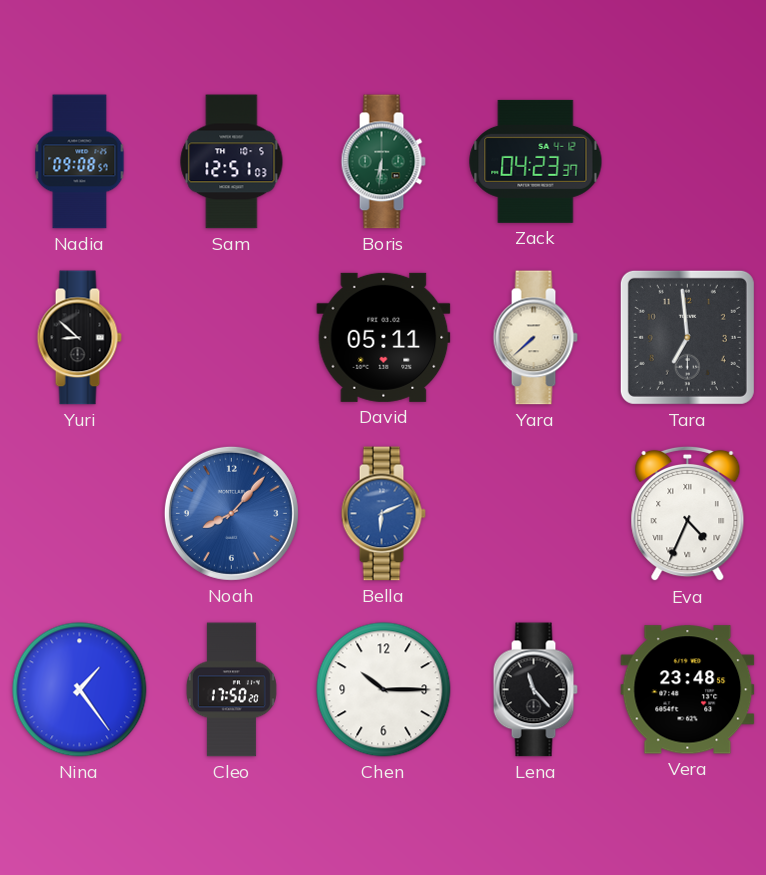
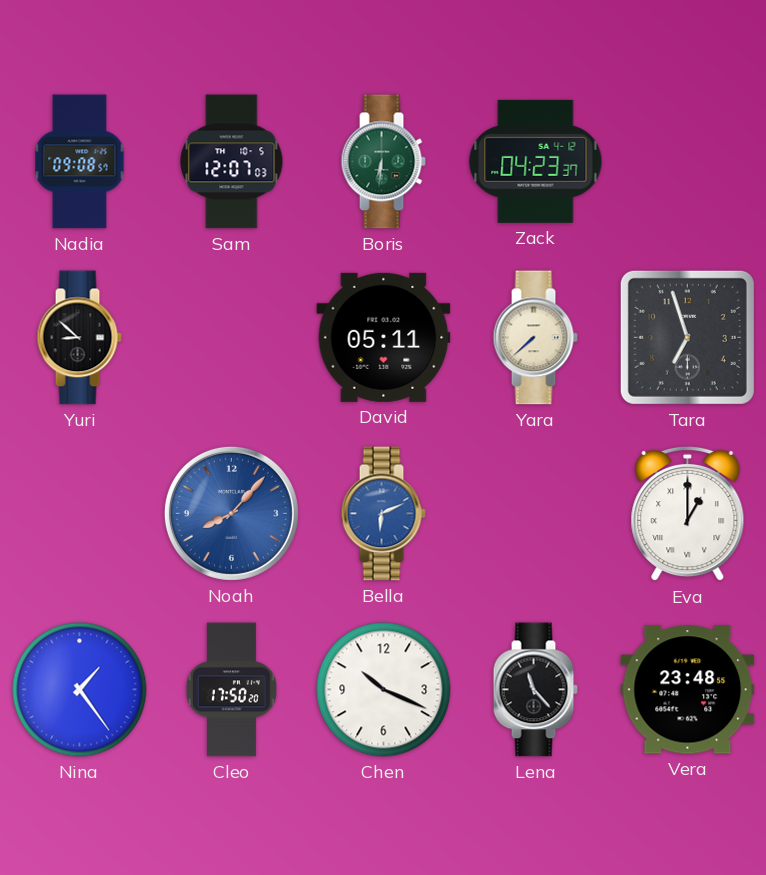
Sam: 12:51 -> 12:07 (232, 162)
Tara: 6:59 -> 6:57 (687, 337)
Eva: 4:34 -> 1:00 (688, 514)
Chen: 10:15 -> 10:19 (384, 690)
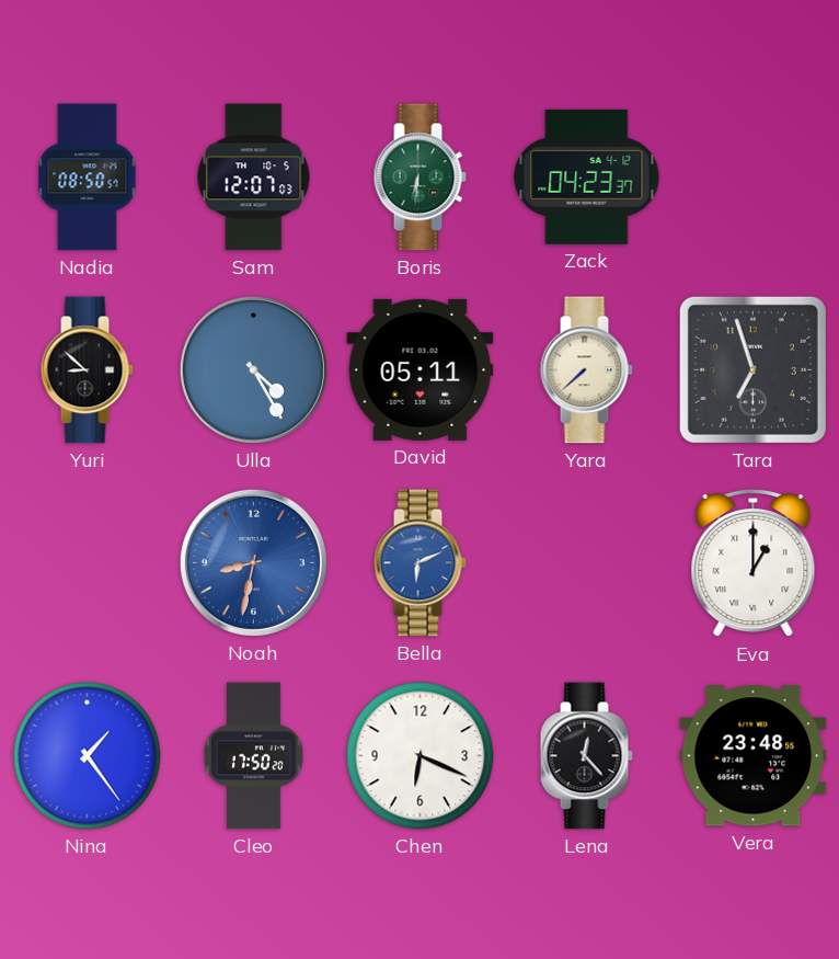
Nadia: 09:08 -> 08:50 (88, 178)
Ulla: none -> 4:25 (253, 369)
Noah: 8:07 -> 8:32 (253, 562)
Chen: 10:19 -> 6:19 (421, 756)
Lena: 11:23 -> 12:23 (586, 756)
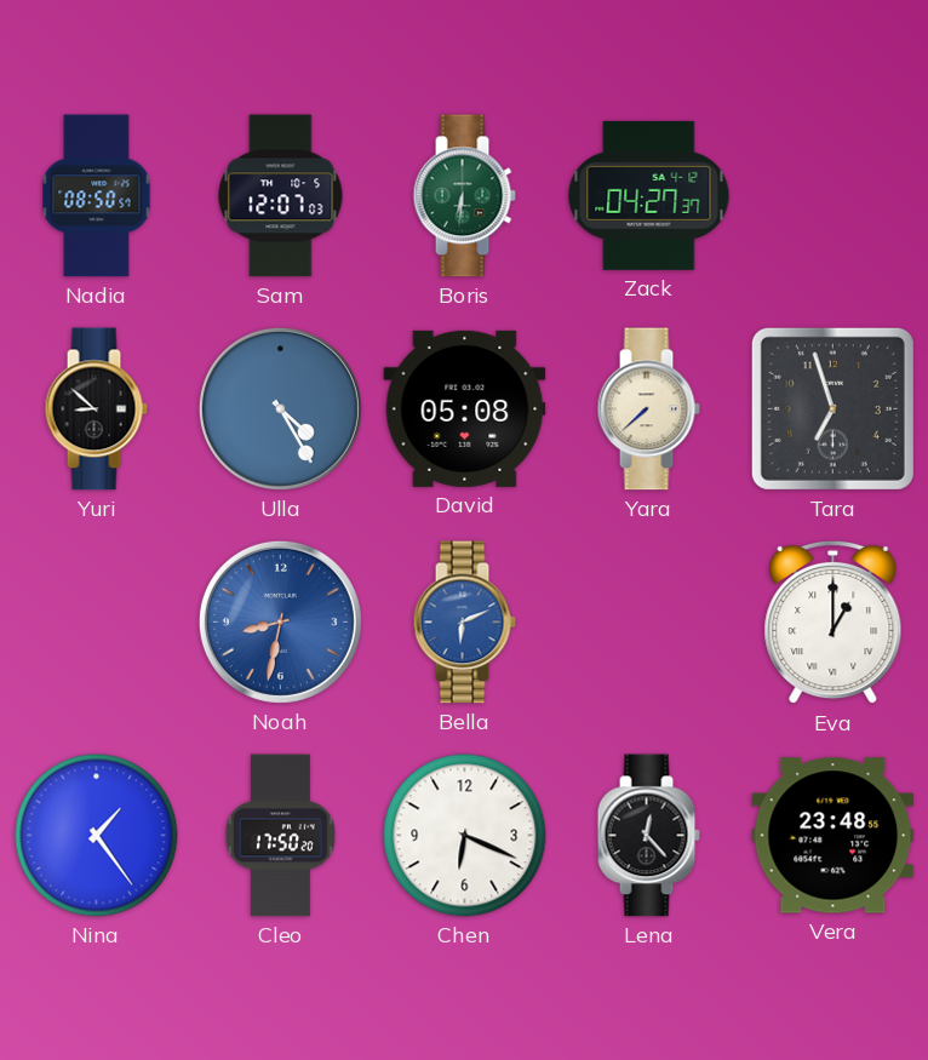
Zack: 04:23 -> 04:27 (649, 195)
David: 05:11 -> 05:08 (465, 408)
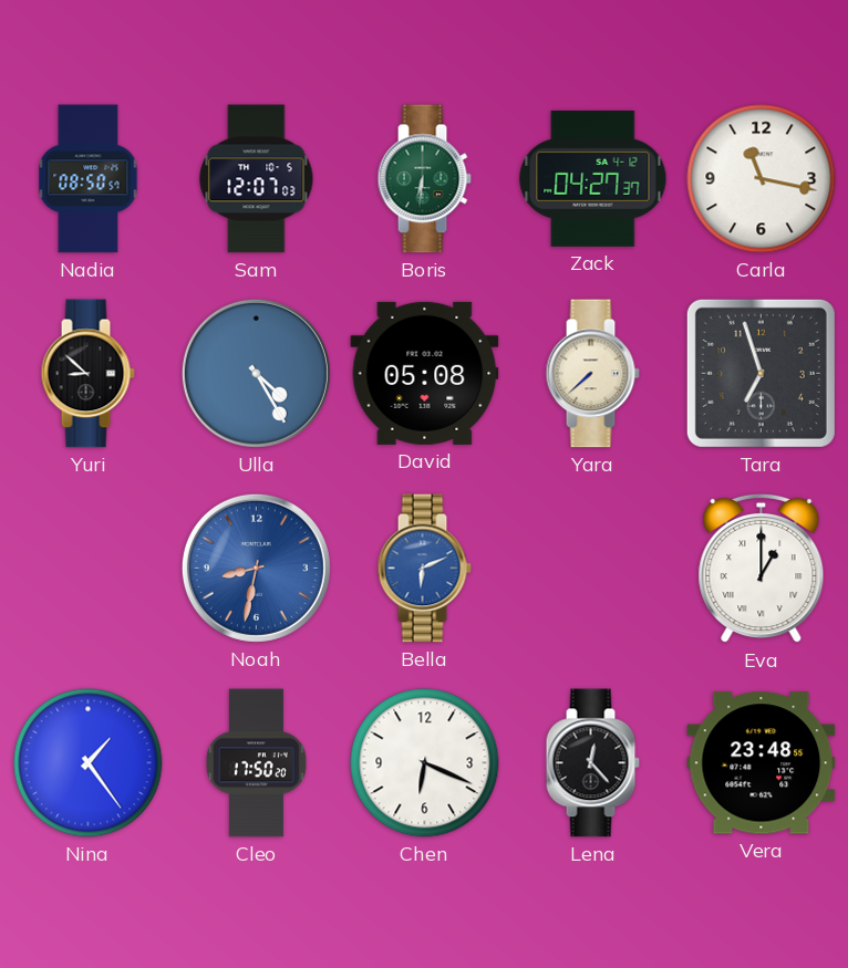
Carla: none -> 11:17 (762, 179)
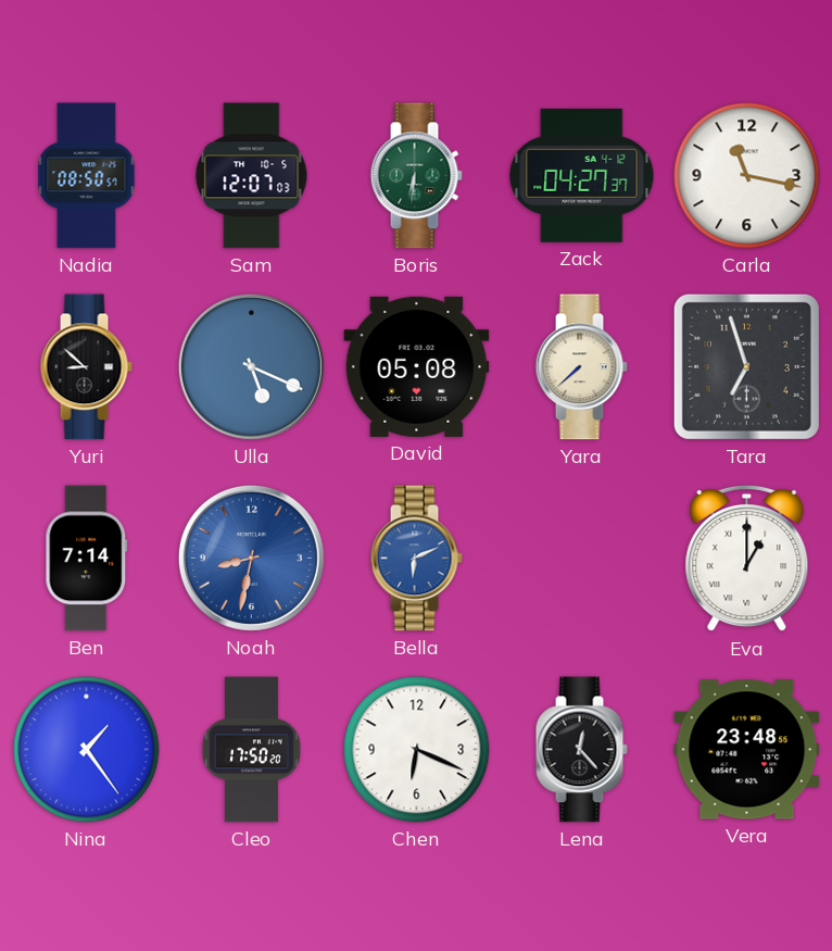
Ulla: 4:25 -> 5:19 (251, 366)
Ben: none -> 7:14 (87, 559)
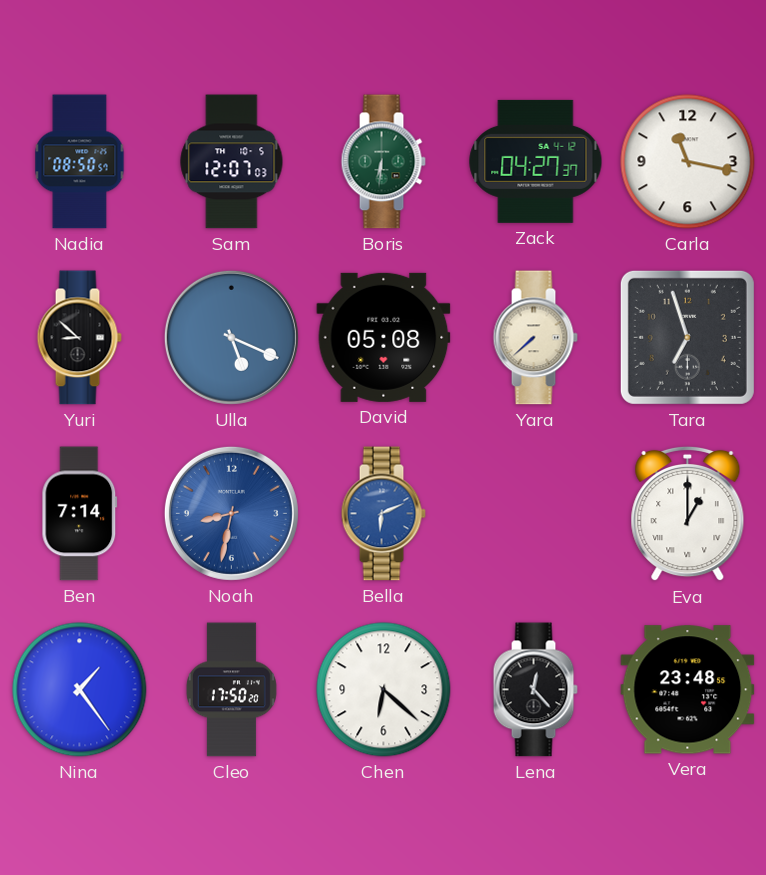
Chen: 6:19 -> 6:22 (384, 690)
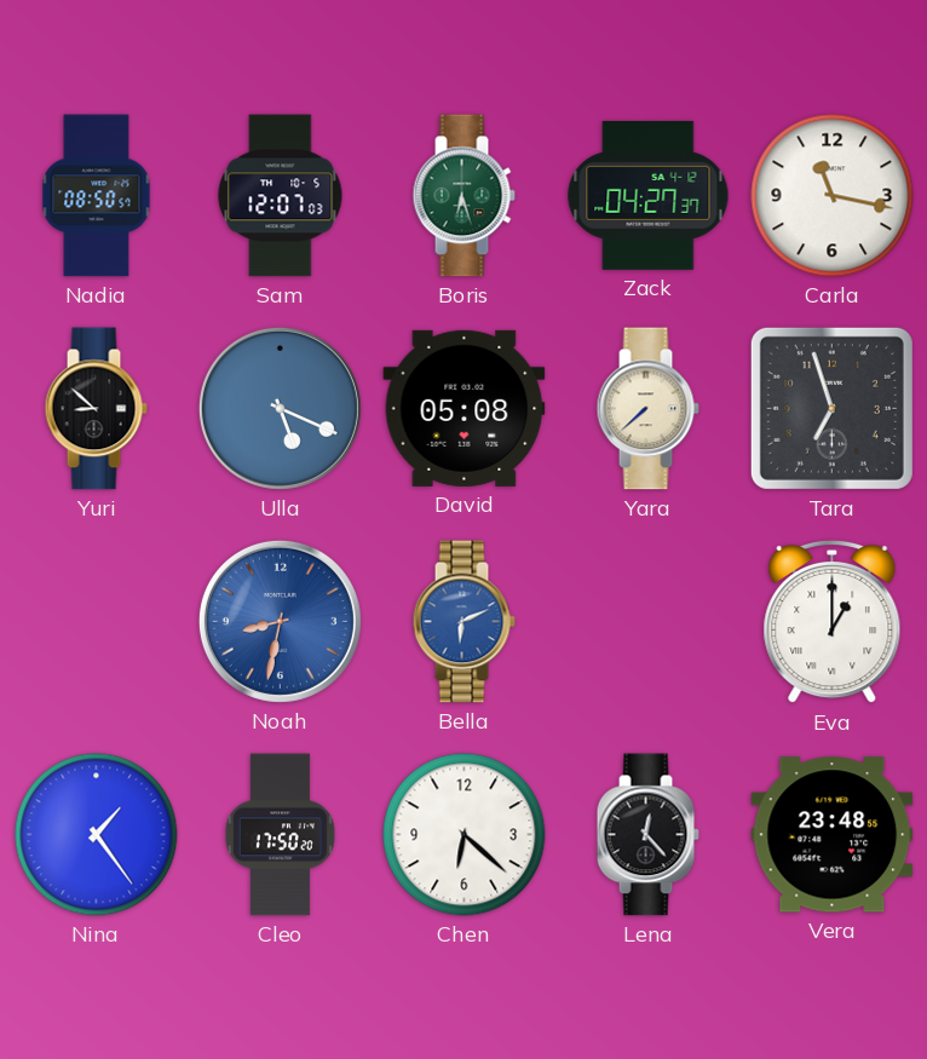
Boris: 6:31 -> 6:27 (463, 196)
Ben: 7:14 -> none (80, 514)
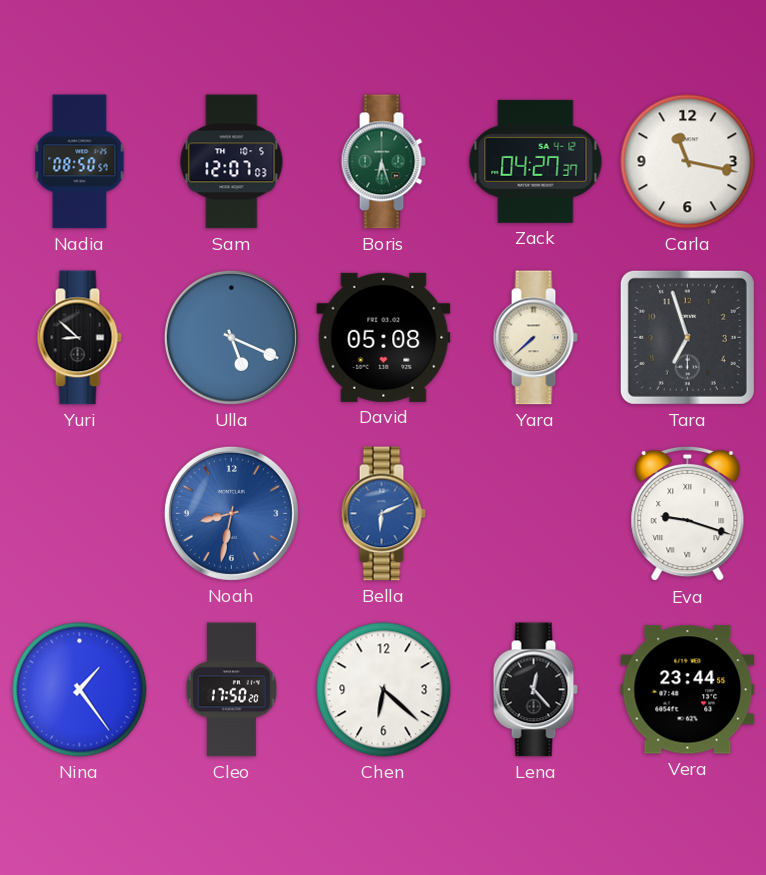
Eva: 1:00 -> 9:18 (688, 514)
Vera: 23:48 -> 23:44 (688, 690)
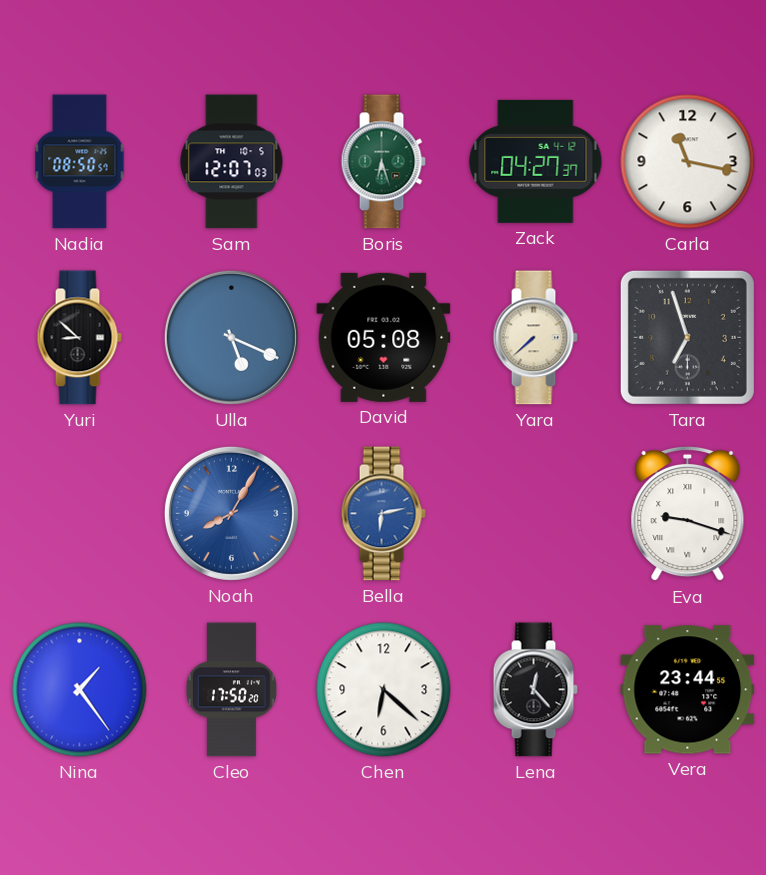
Noah: 8:32 -> 8:05 (231, 513)
Bella: 6:11 -> 6:13 (383, 514)
